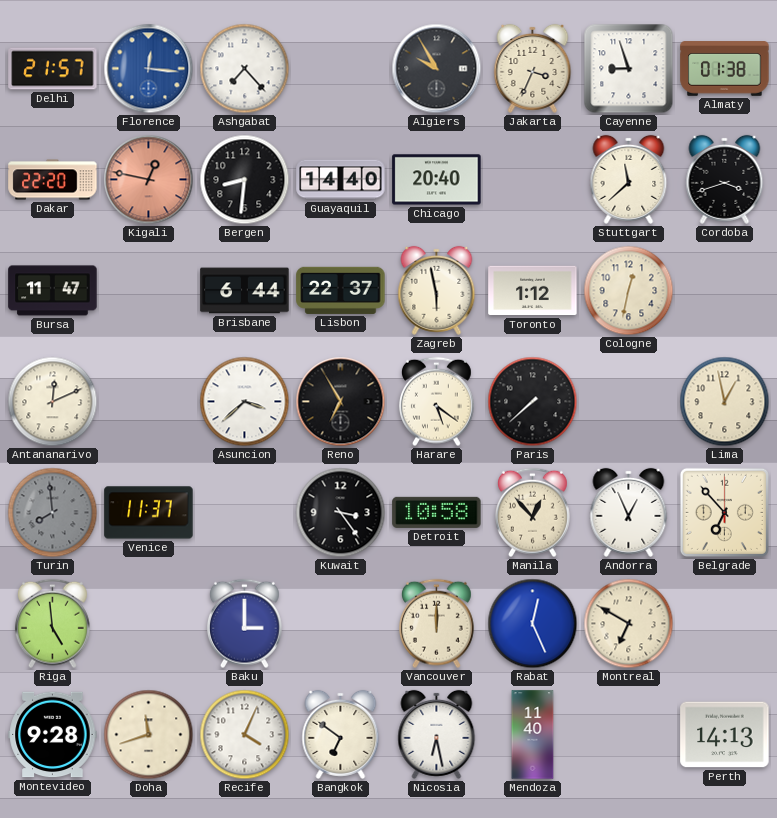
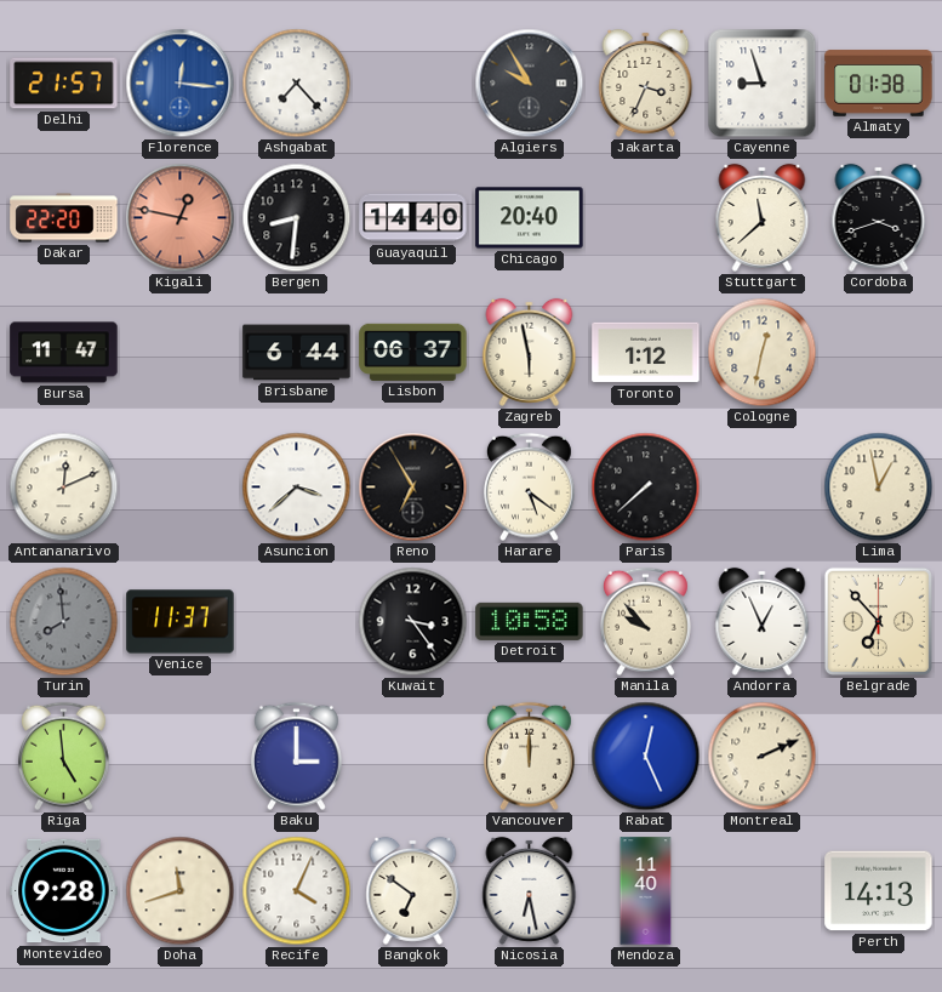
Lisbon: 22:37 -> 06:37 (413, 352)
Manila: 12:53 -> 9:53 (645, 622)
Montreal: 6:50 -> 2:11 (763, 757)
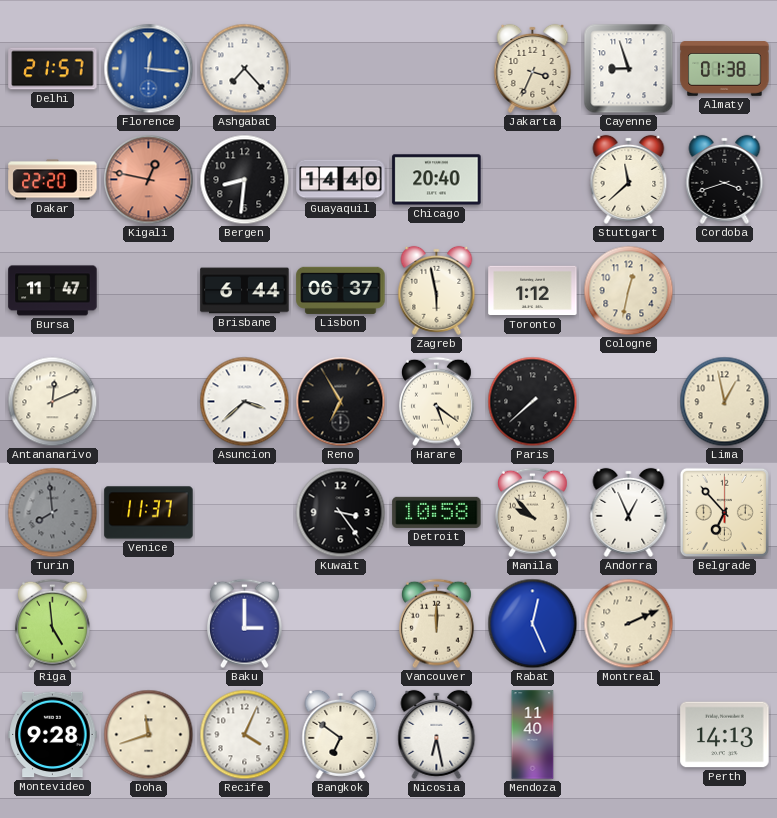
Algiers: 9:55 -> none (530, 84)
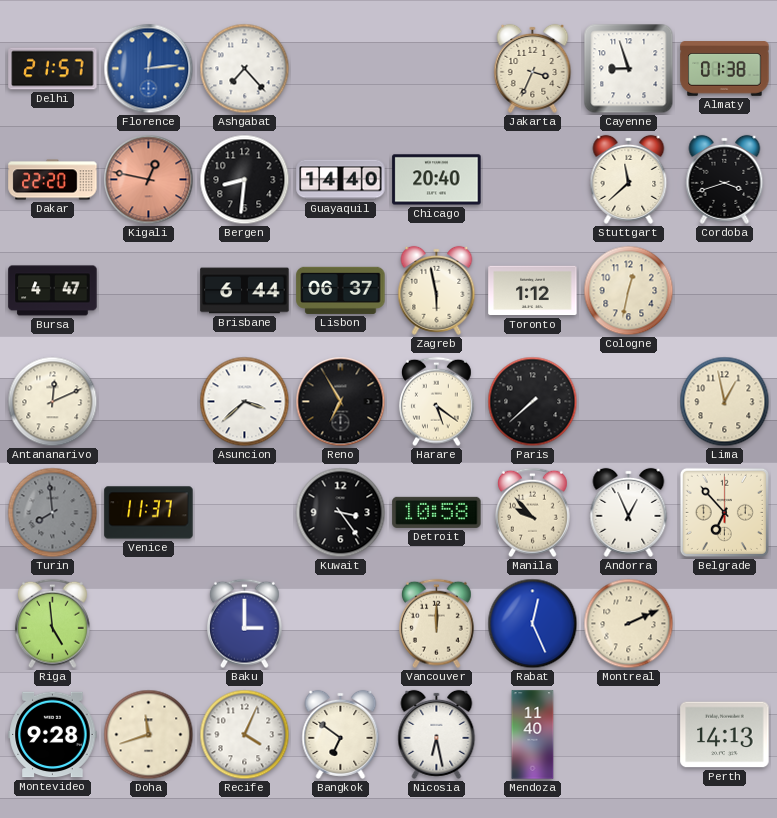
Florence: 12:16 -> 12:14 (149, 69)
Bursa: 11:47 -> 4:47 (53, 291)
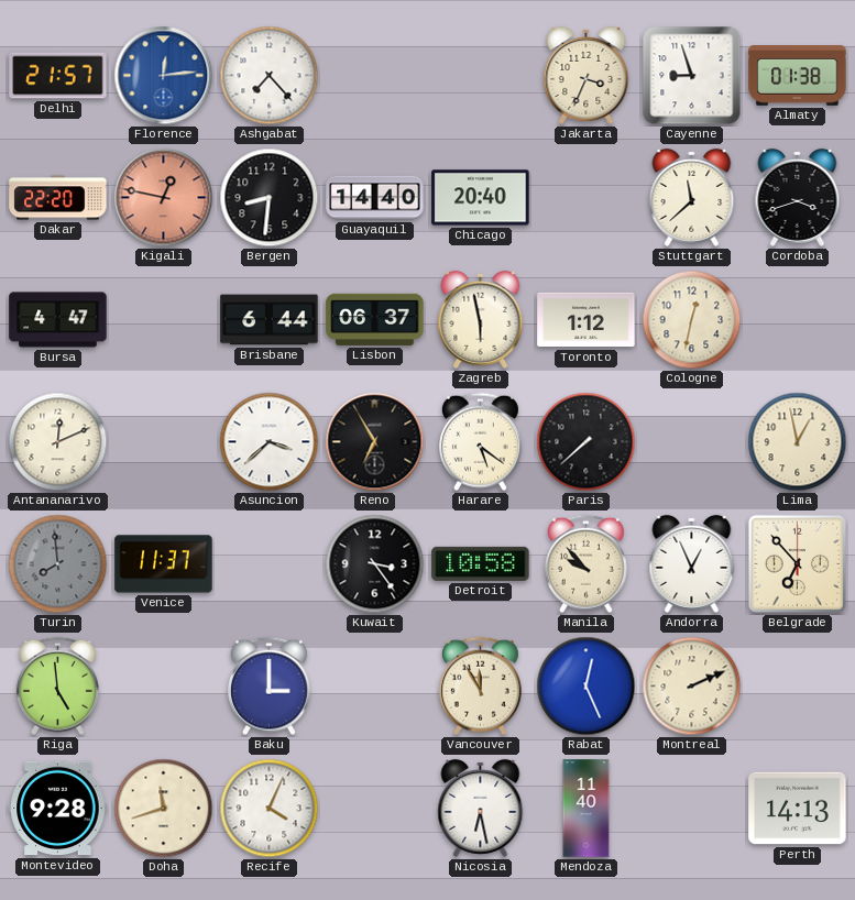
Vancouver: 12:00 -> 11:55 (480, 687)
Bangkok: 6:51 -> none (341, 734)
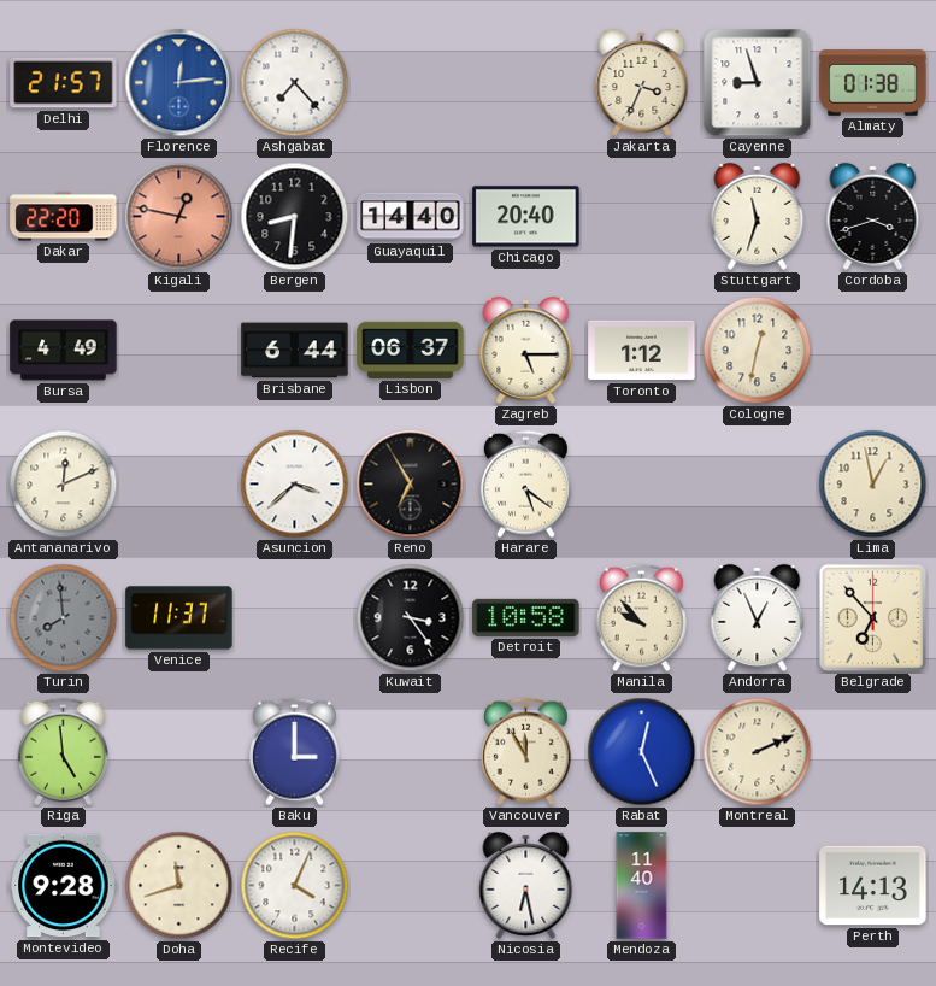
Stuttgart: 11:38 -> 11:33 (758, 216)
Bursa: 4:47 -> 4:49 (64, 351)
Zagreb: 5:58 -> 5:15 (526, 350)
Paris: 7:38 -> none (587, 442)
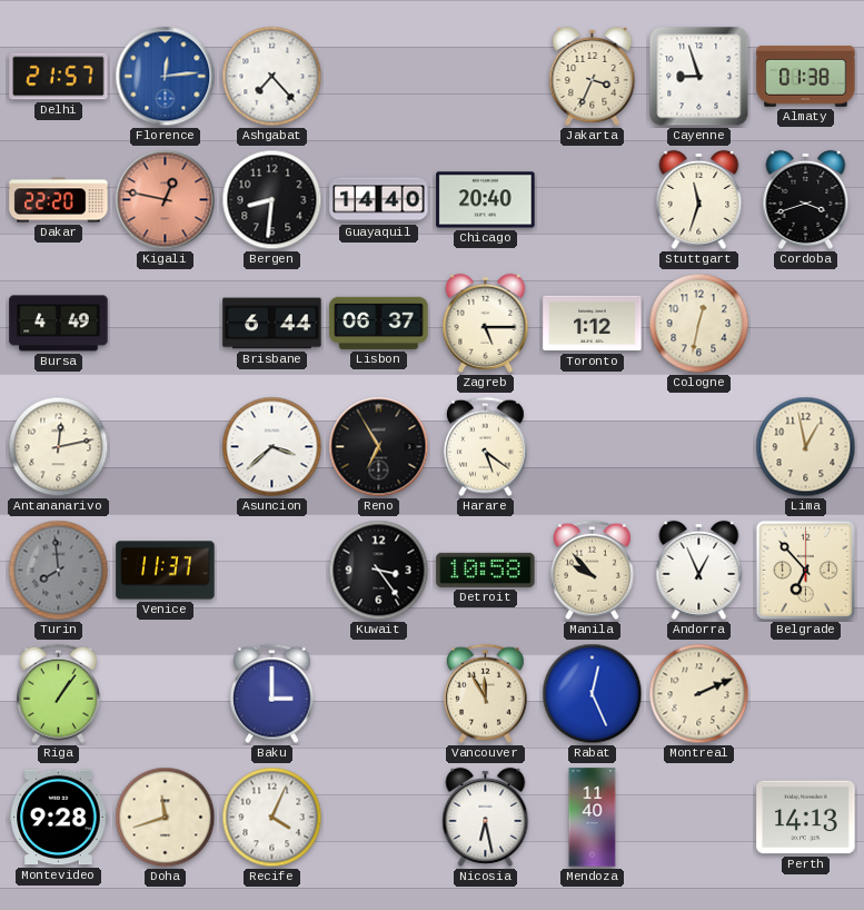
Antananarivo: 12:11 -> 12:13 (59, 447)
Riga: 4:59 -> 1:06 (58, 694)
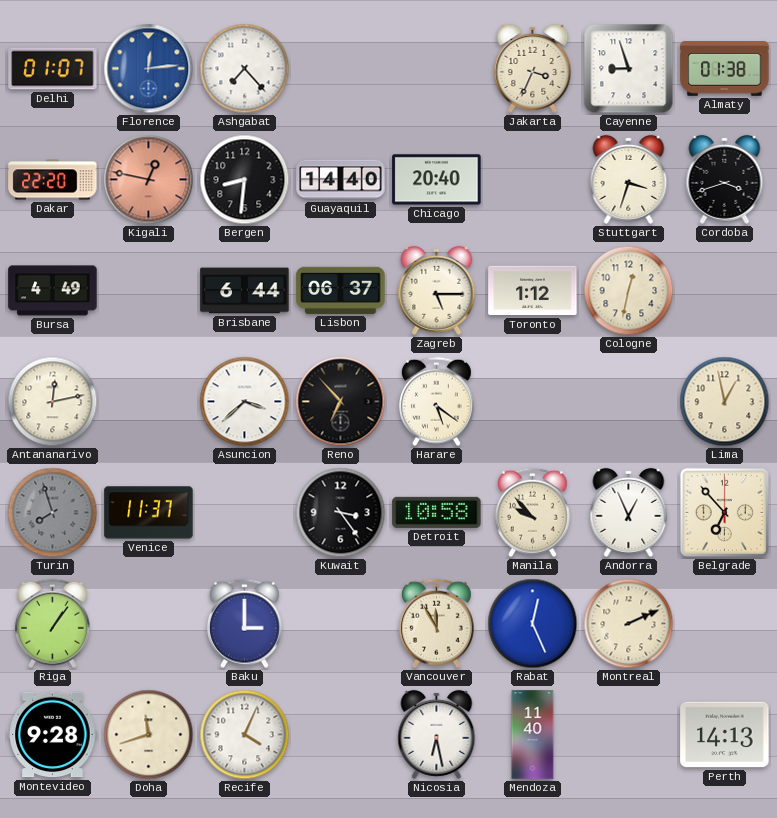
Delhi: 21:57 -> 01:07 (53, 69)
Stuttgart: 11:33 -> 3:33 (629, 179)
Reno: 6:55 -> 6:53 (341, 402)
Turin: 7:59 -> 7:57 (53, 513)
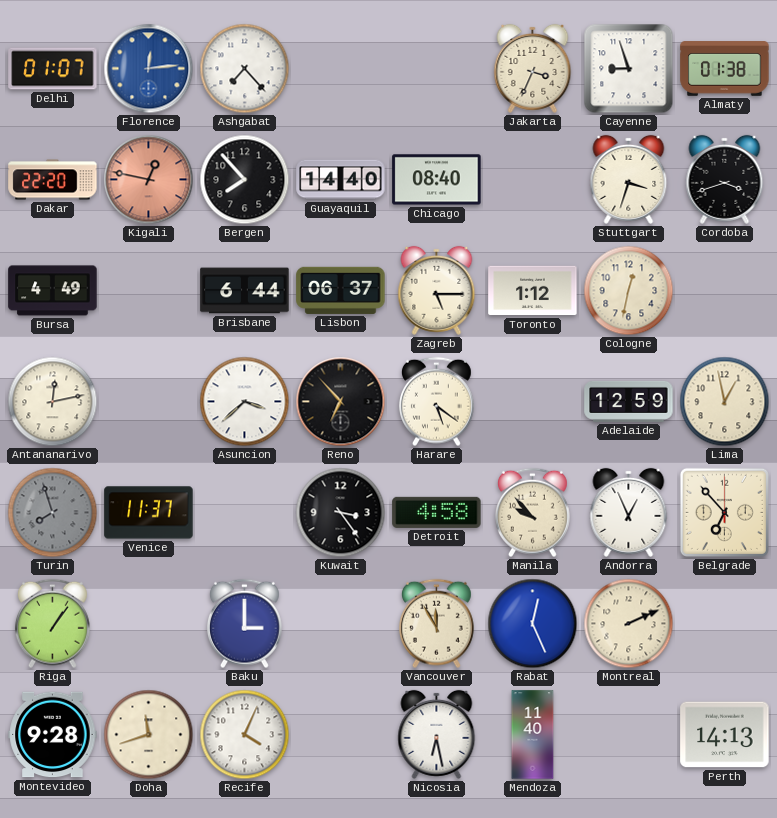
Bergen: 8:31 -> 7:53 (245, 180)
Chicago: 20:40 -> 08:40 (437, 180)
Adelaide: none -> 12:59 (629, 401)
Detroit: 10:58 -> 4:58 (437, 512)
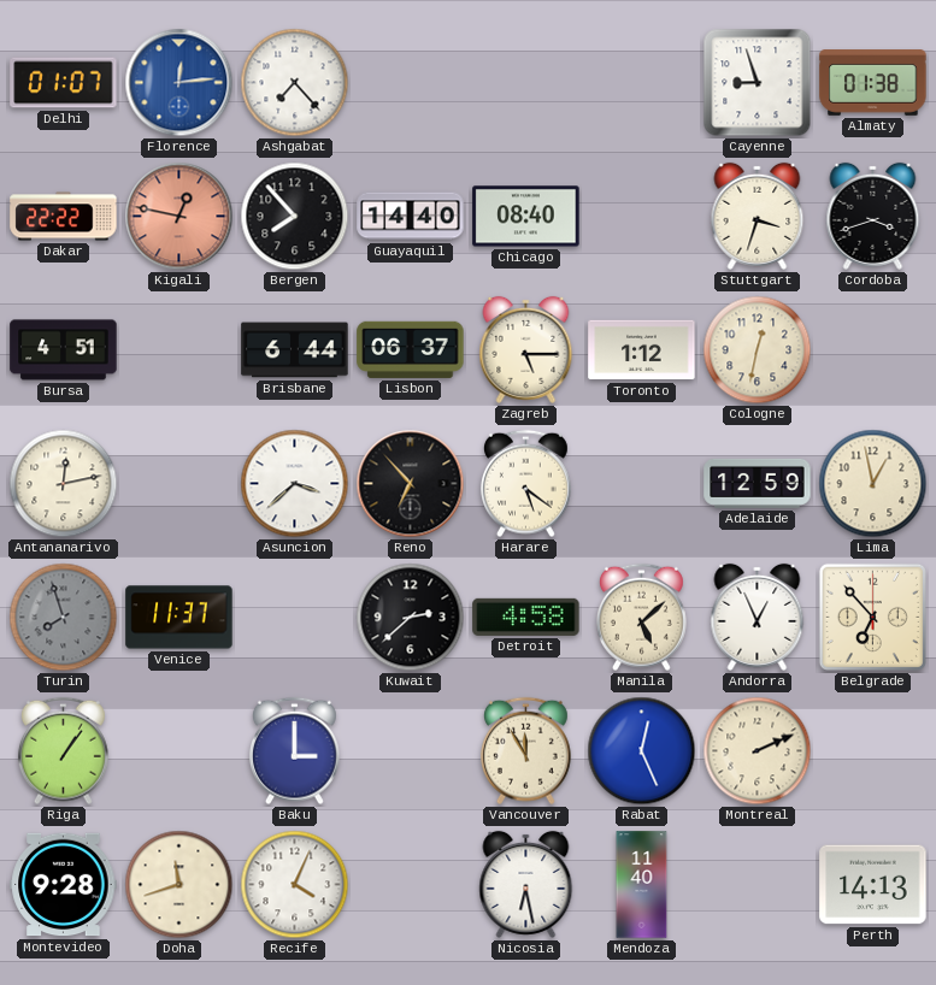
Jakarta: 3:34 -> none (533, 68)
Dakar: 22:20 -> 22:22 (64, 217)
Bursa: 4:49 -> 4:51 (64, 350)
Kuwait: 3:24 -> 2:38 (411, 618)
Manila: 9:53 -> 5:08 (641, 618)
